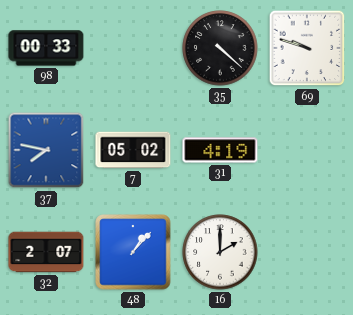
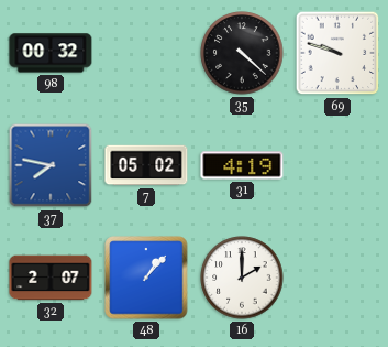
98: 00:33 -> 00:32 (51, 53)
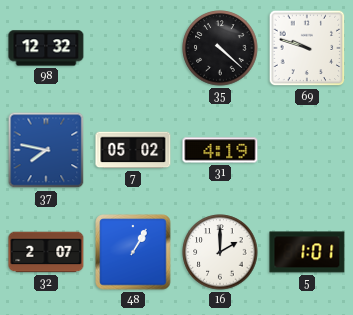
98: 00:32 -> 12:32 (46, 48)
48: 1:07 -> 1:05 (133, 252)
5: none -> 1:01 (307, 252)
